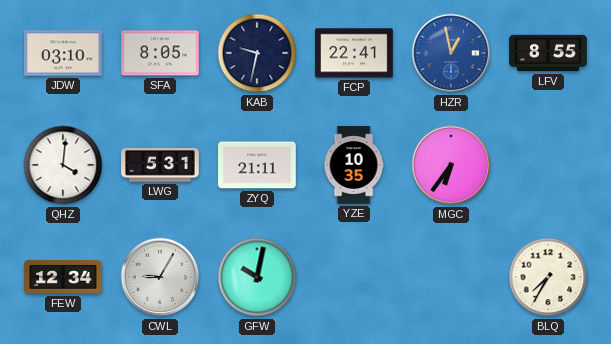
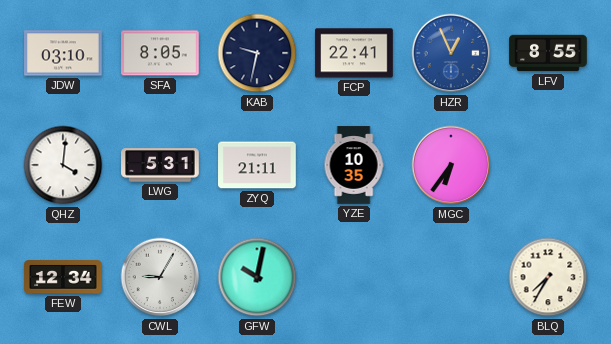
HZR: 12:58 -> 12:56 (451, 53)
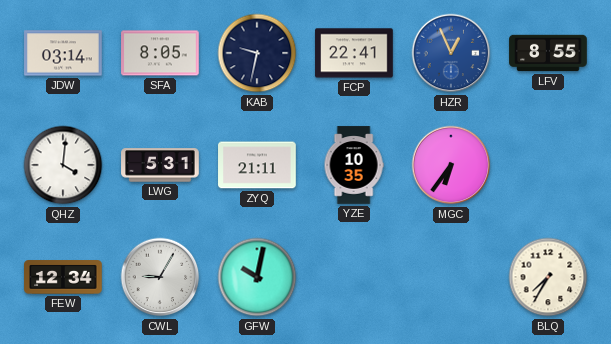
JDW: 03:10 -> 03:14 (63, 53)
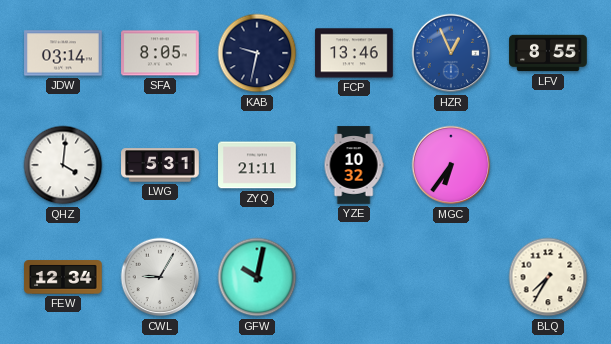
FCP: 22:41 -> 13:46 (354, 53)
YZE: 10:35 -> 10:32 (354, 165)
